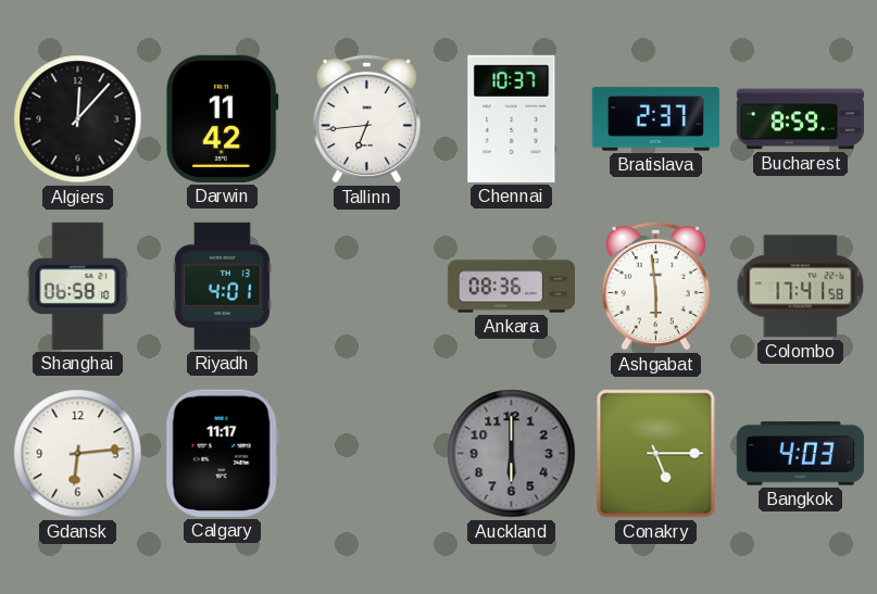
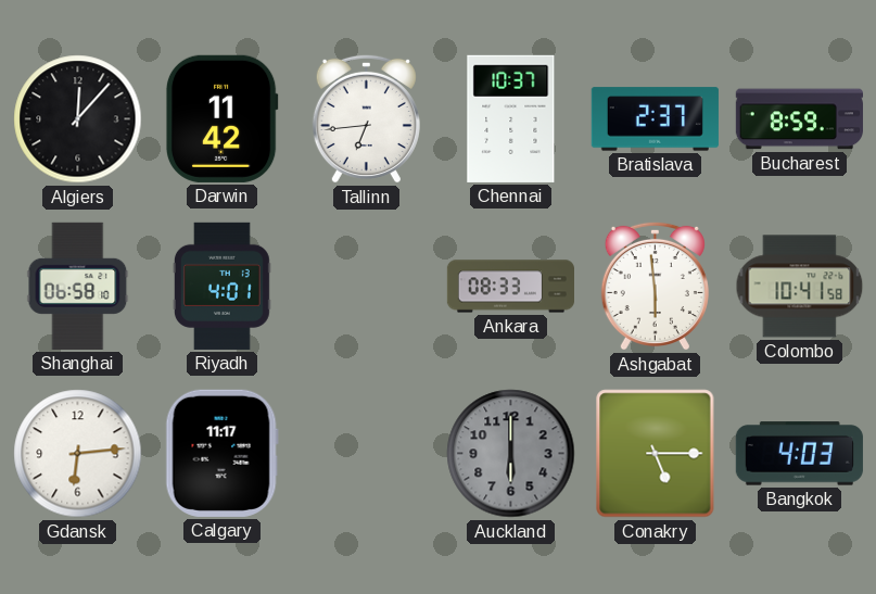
Ankara: 08:36 -> 08:33 (510, 287)
Colombo: 17:41 -> 10:41 (800, 287)
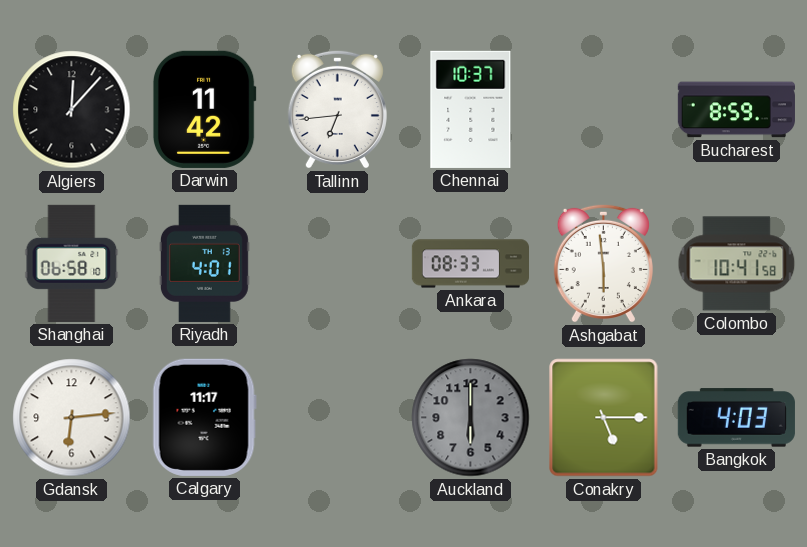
Bratislava: 2:37 -> none (655, 119)
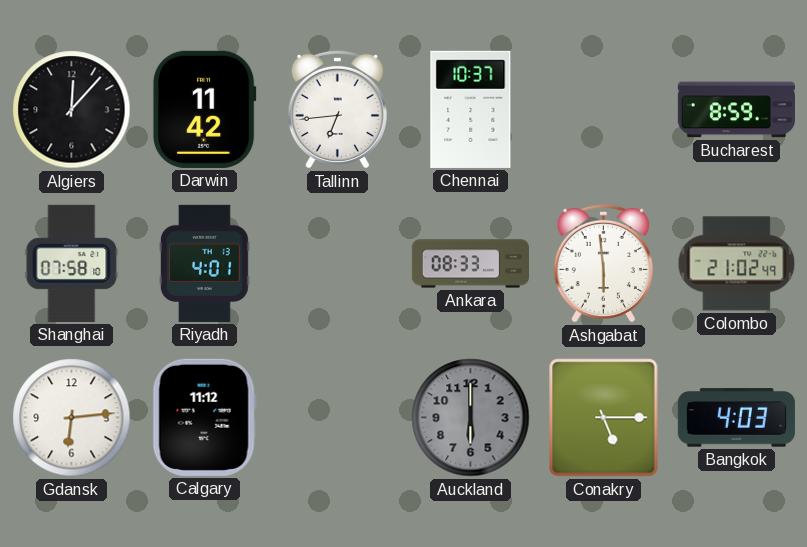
Shanghai: 06:58 -> 07:58 (72, 263)
Colombo: 10:41 -> 21:02 (737, 264)
Calgary: 11:17 -> 11:12 (204, 417)
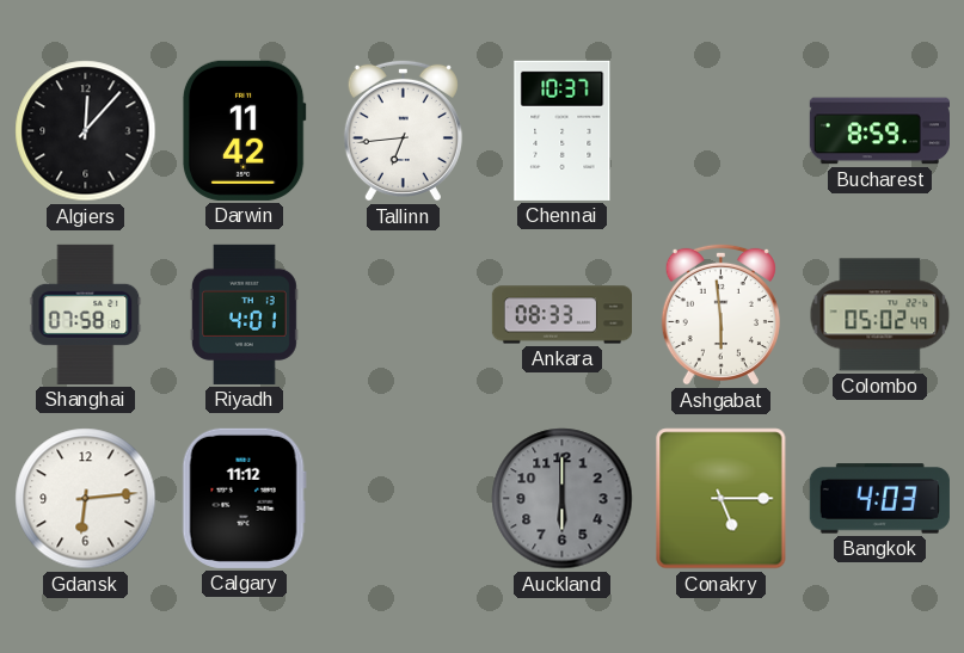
Colombo: 21:02 -> 05:02 (880, 315)
